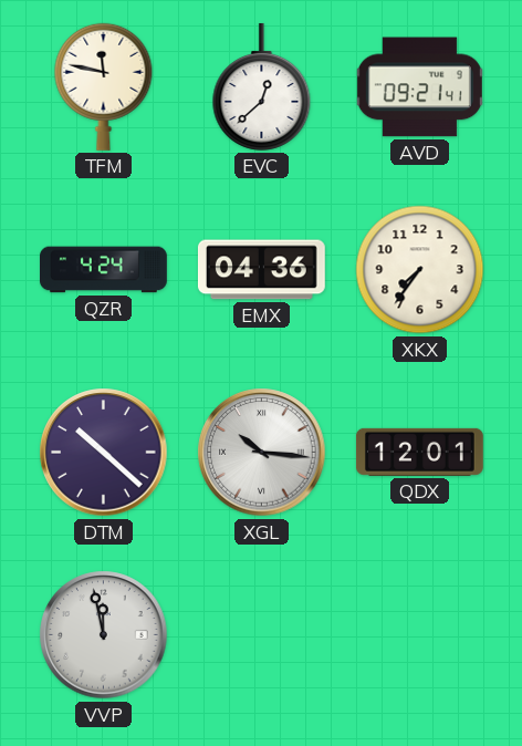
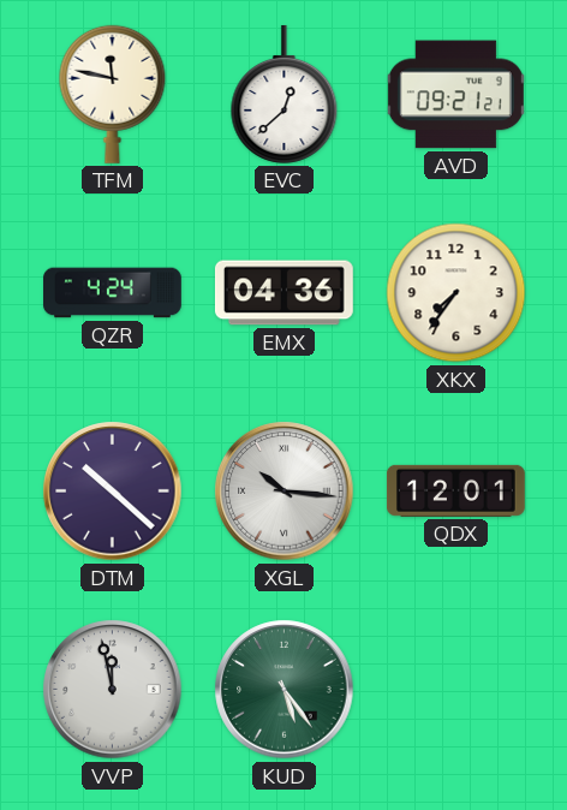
AVD: 09:21:41 -> 09:21:21 (455, 95)
KUD: none -> 5:24 (285, 690)
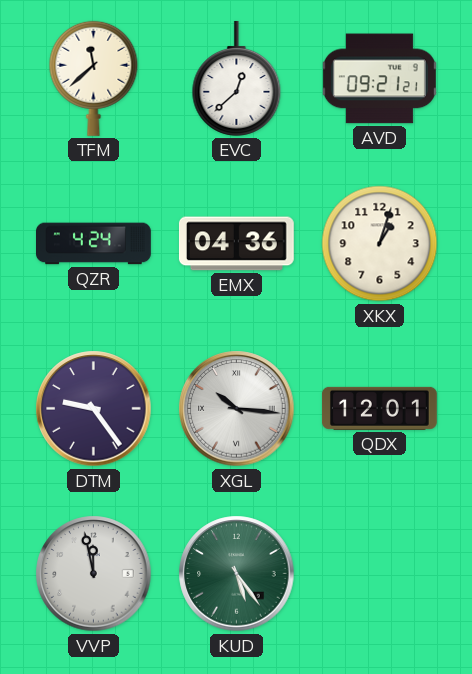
TFM: 11:47 -> 11:38 (94, 78)
XKX: 7:36 -> 1:03 (380, 244)
DTM: 10:22 -> 9:24 (94, 409)
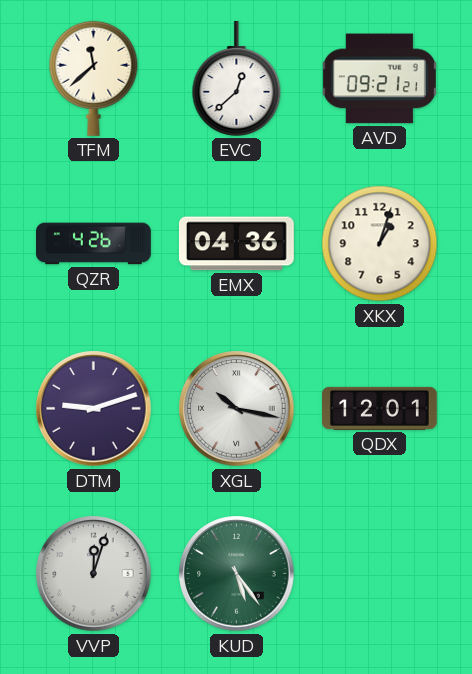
QZR: 4:24 -> 4:26 (94, 244)
DTM: 9:24 -> 9:12 (94, 409)
XGL: 10:16 -> 10:17 (237, 409)
VVP: 11:58 -> 12:03 (94, 574)
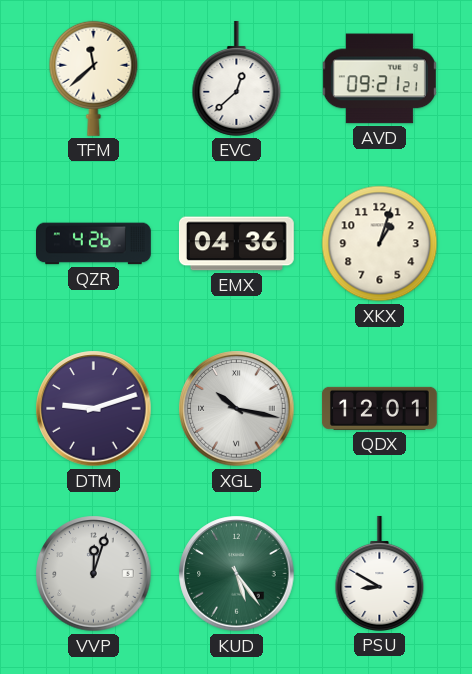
PSU: none -> 8:50 (380, 573)
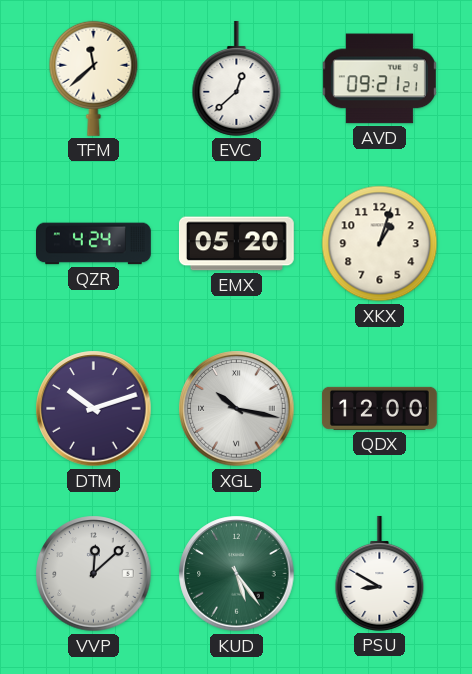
QZR: 4:26 -> 4:24 (94, 244)
EMX: 04:36 -> 05:20 (236, 244)
DTM: 9:12 -> 10:12 (94, 409)
QDX: 12:01 -> 12:00 (379, 408)
VVP: 12:03 -> 12:08 (94, 574)
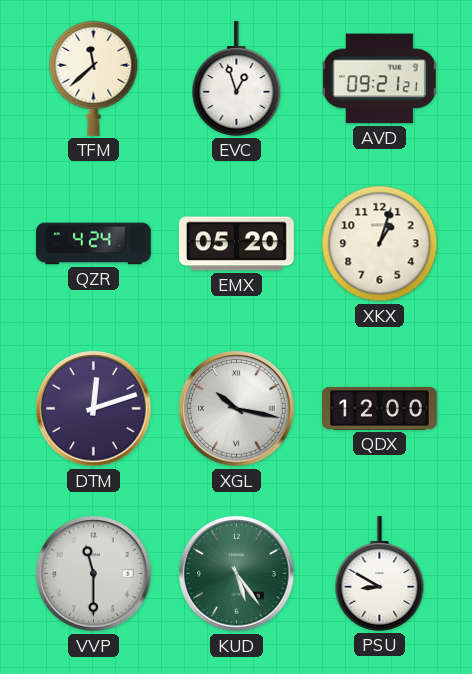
EVC: 12:38 -> 12:57 (237, 78)
DTM: 10:12 -> 12:12 (94, 409)
VVP: 12:08 -> 11:30 (94, 574)
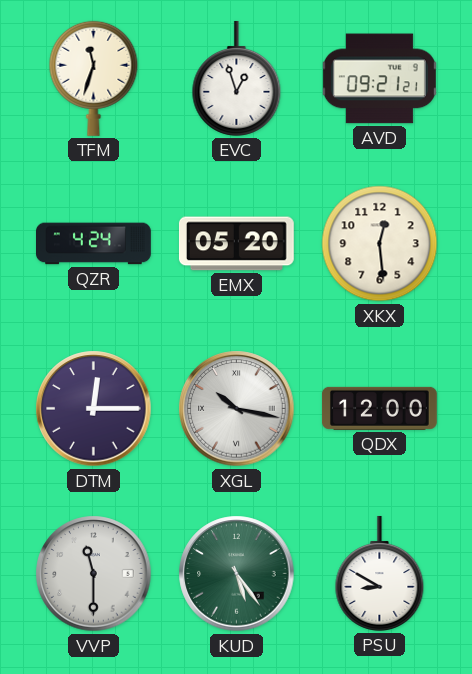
TFM: 11:38 -> 11:33 (94, 78)
XKX: 1:03 -> 12:29 (380, 244)
DTM: 12:12 -> 12:15 (94, 409)
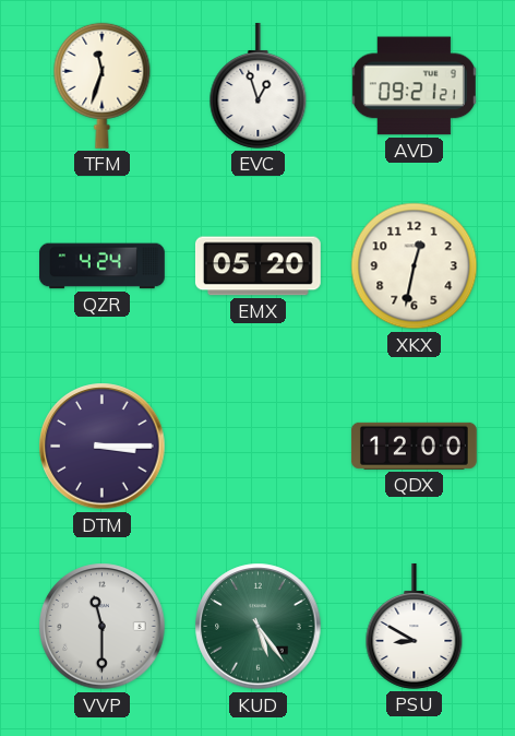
XKX: 12:29 -> 12:32 (415, 266)
DTM: 12:15 -> 3:15 (103, 447)
XGL: 10:17 -> none (237, 409)
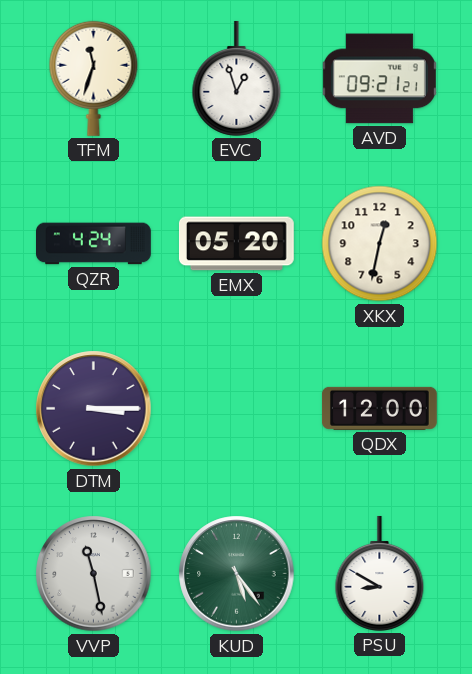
VVP: 11:30 -> 11:28 (94, 574)
